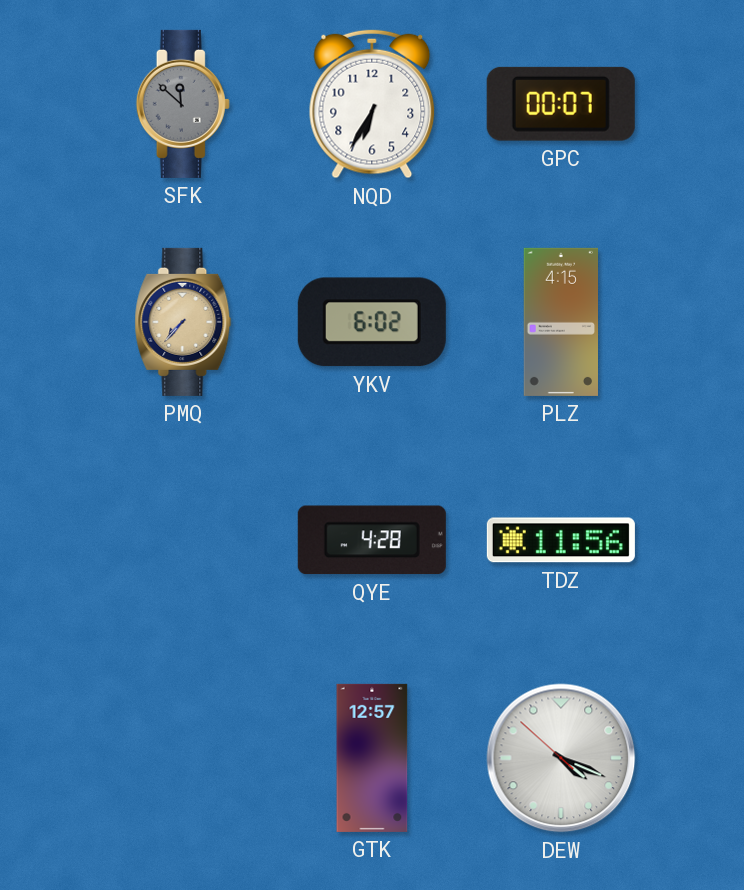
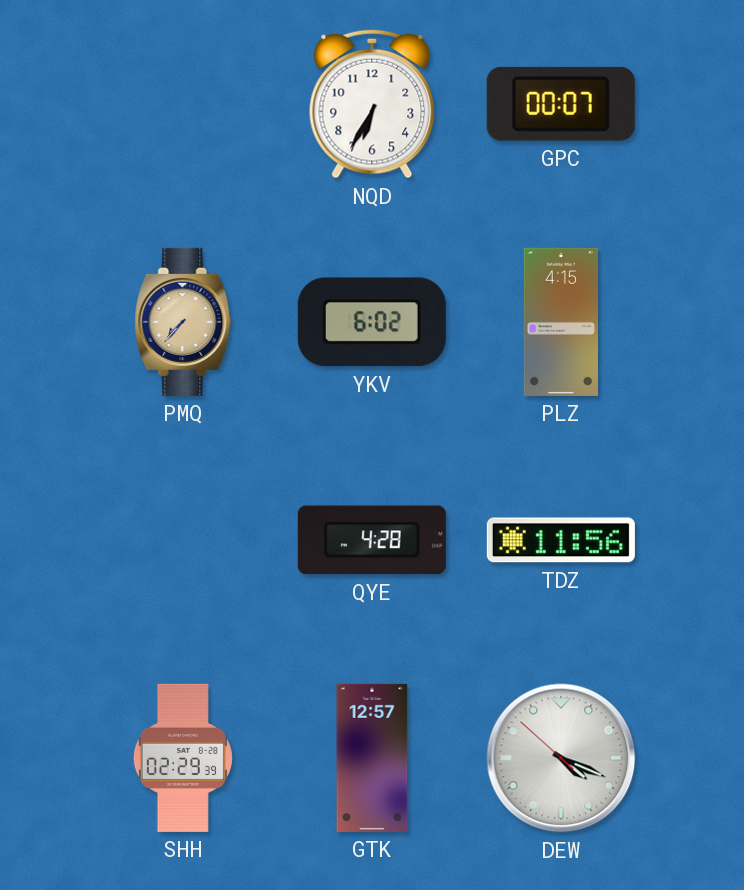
SFK: 11:52 -> none (183, 104)
SHH: none -> 02:29 (183, 758)
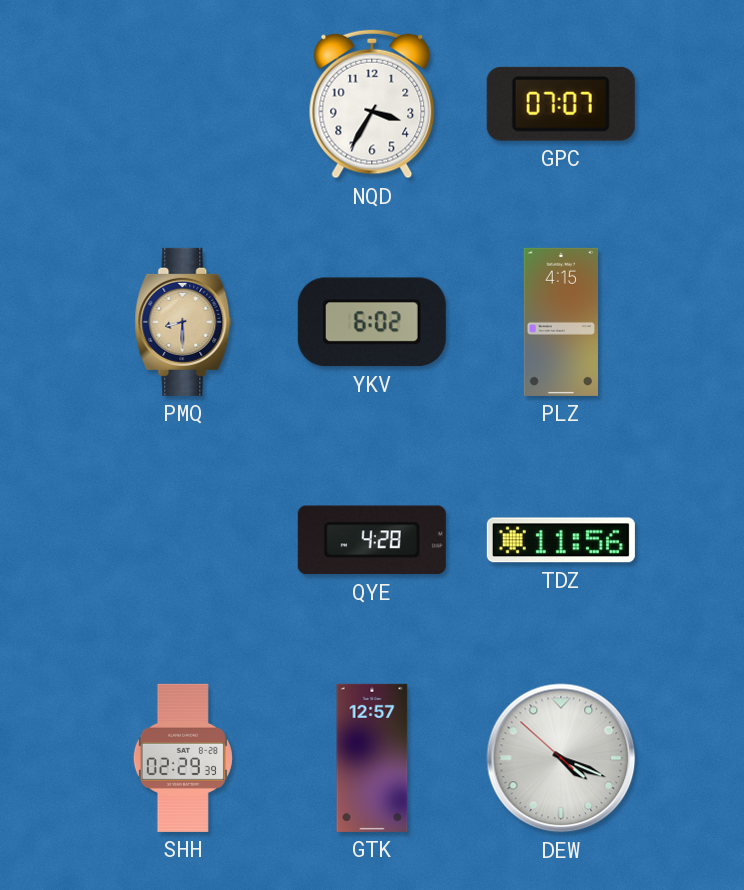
NQD: 6:35 -> 3:35 (372, 104)
GPC: 00:07 -> 07:07 (561, 104)
PMQ: 7:37 -> 8:30 (183, 322)
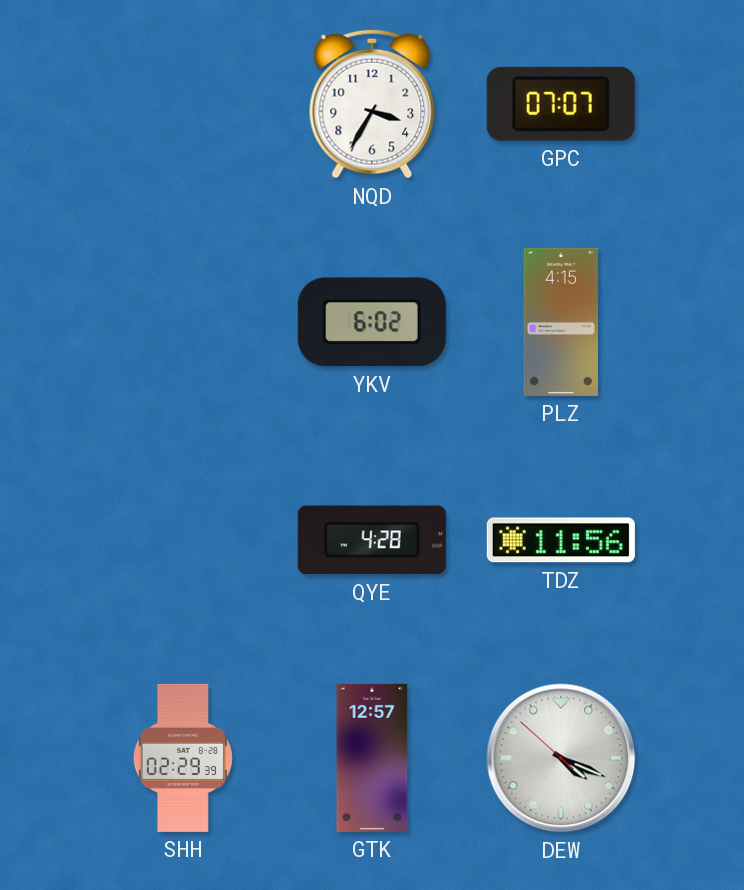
PMQ: 8:30 -> none (183, 322)
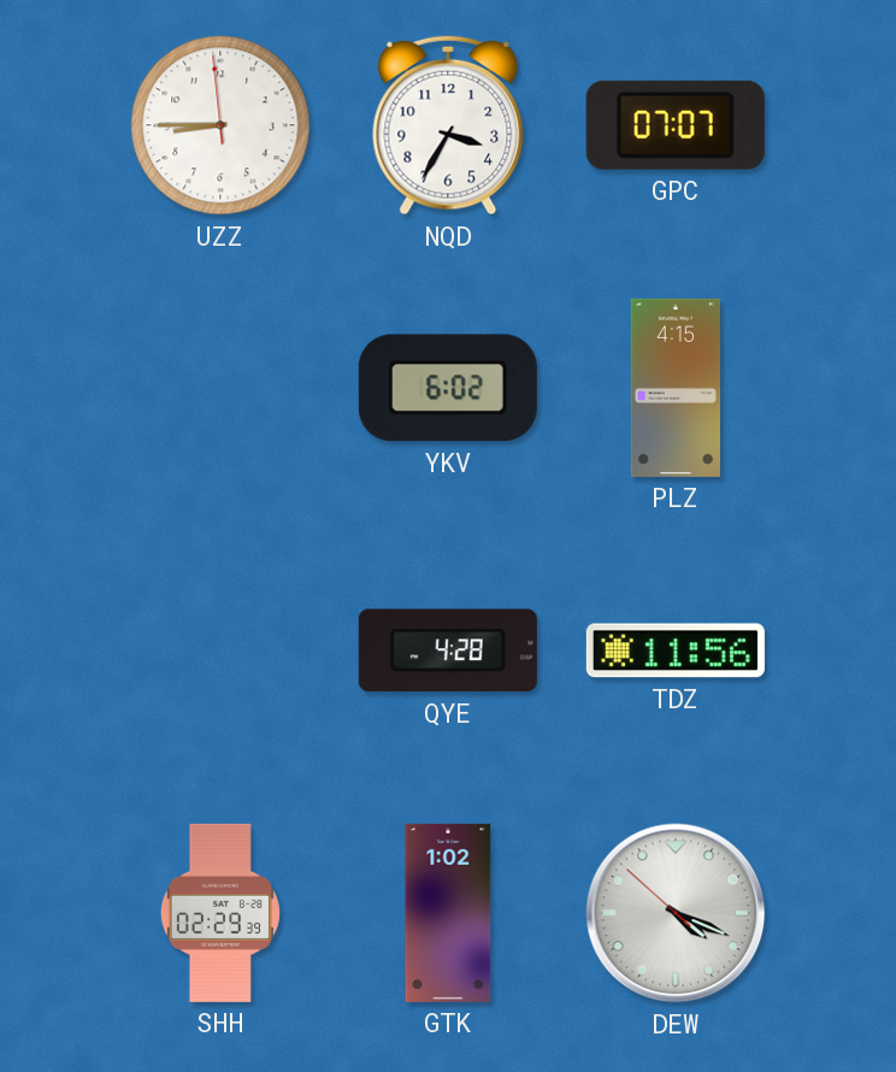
UZZ: none -> 8:44 (220, 125)
GTK: 12:57 -> 1:02 (448, 913)
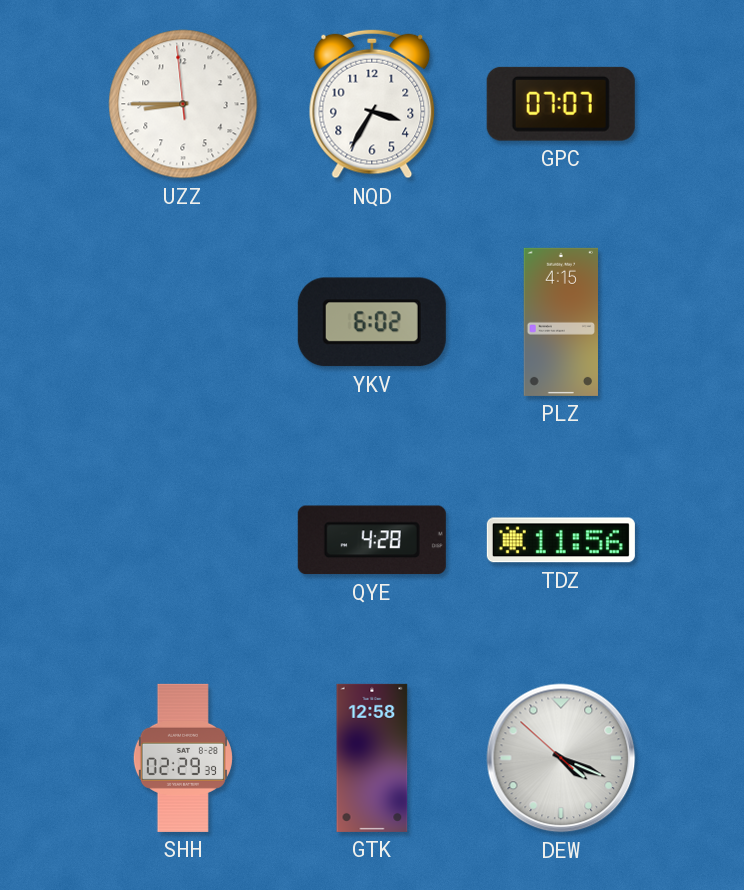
GTK: 1:02 -> 12:58 (372, 758)
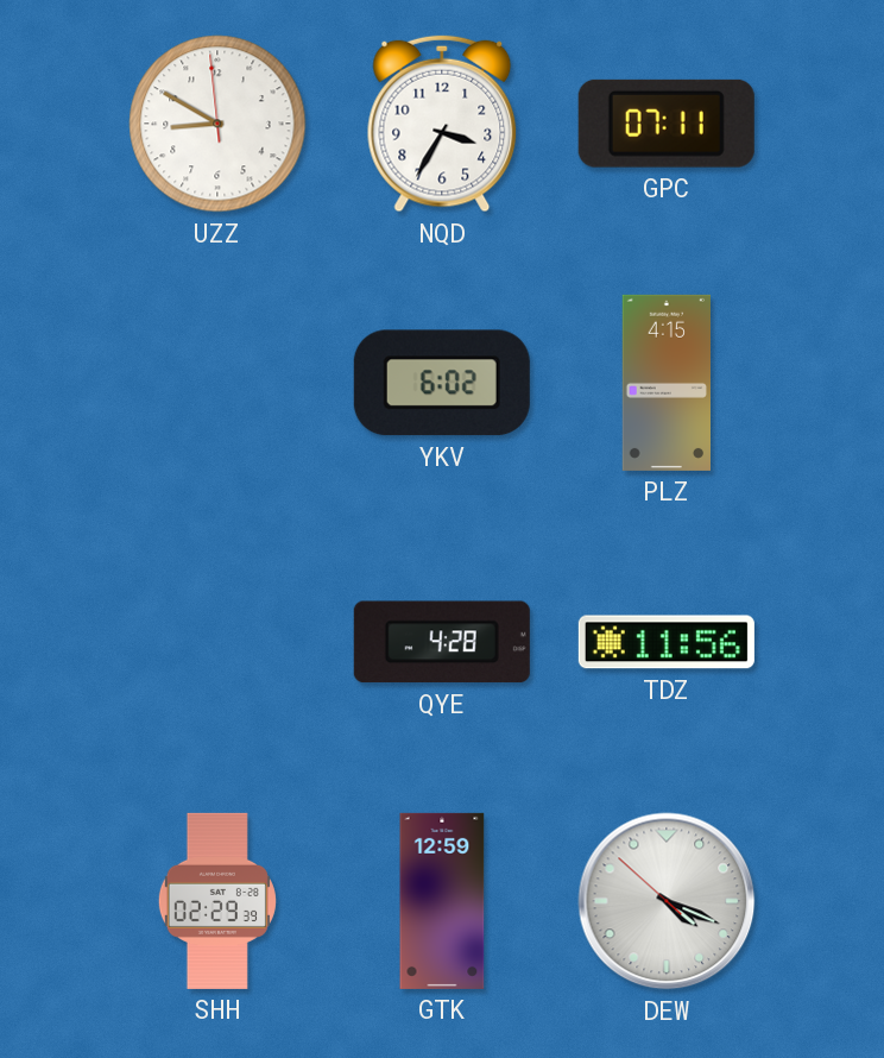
UZZ: 8:44 -> 8:49 (217, 124)
GPC: 07:07 -> 07:11 (667, 124)
GTK: 12:58 -> 12:59 (442, 901)
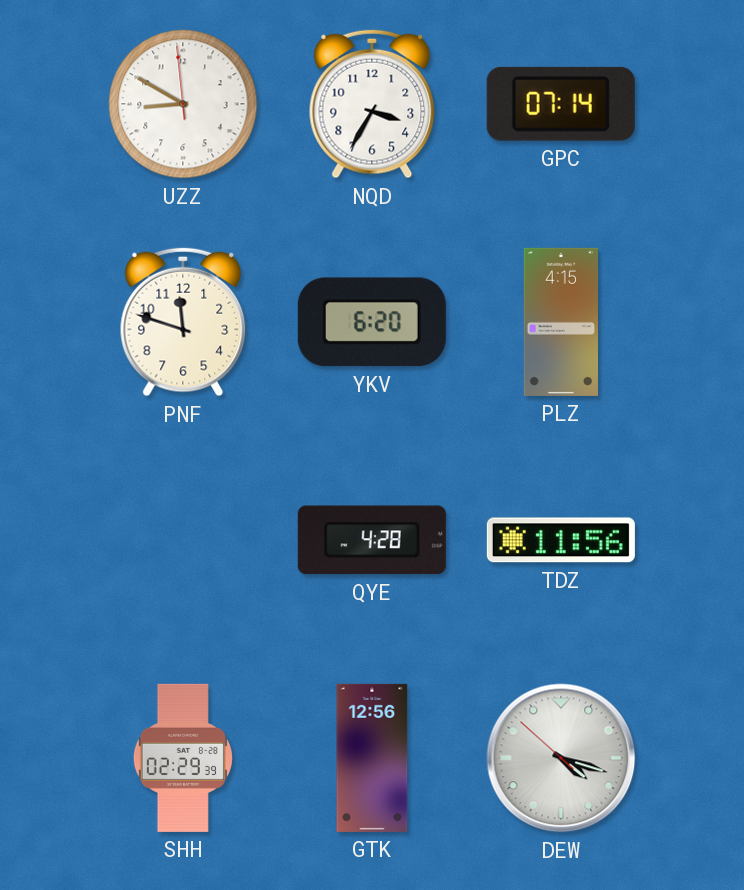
GPC: 07:11 -> 07:14 (561, 104)
PNF: none -> 11:48 (183, 322)
YKV: 6:02 -> 6:20 (372, 322)
GTK: 12:59 -> 12:56 (372, 758)
DEW: 4:18 -> 4:17 (561, 758)
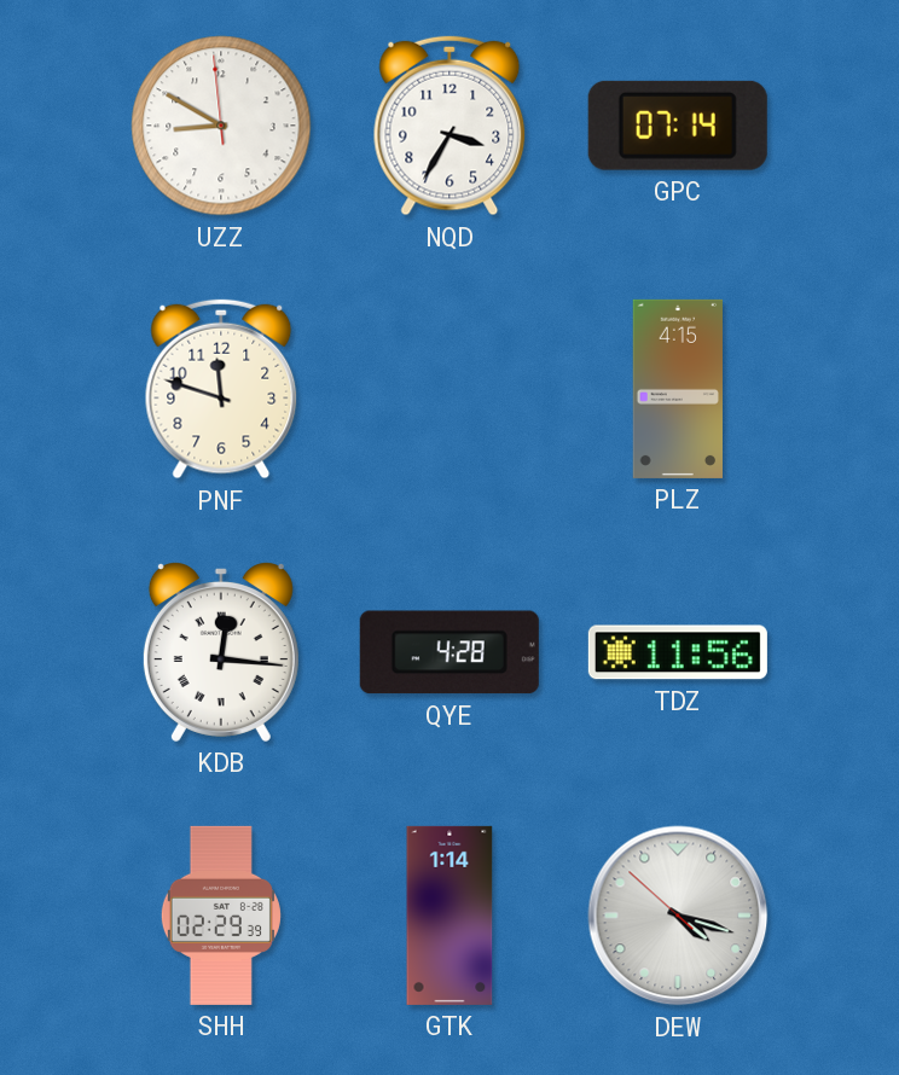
YKV: 6:20 -> none (372, 322)
KDB: none -> 12:16 (221, 652)
GTK: 12:56 -> 1:14 (449, 916)
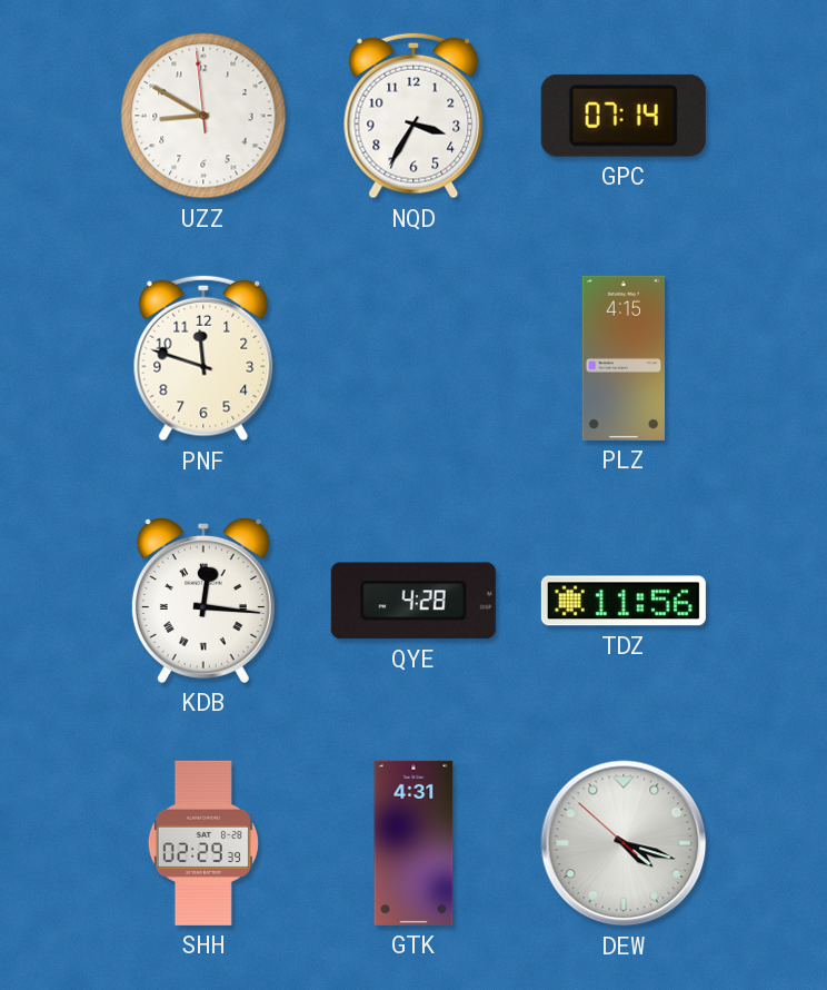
GTK: 1:14 -> 4:31 (413, 843)
